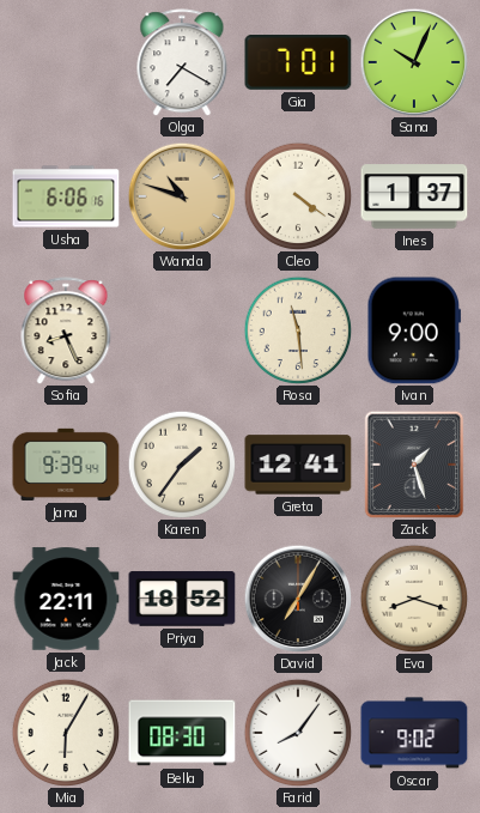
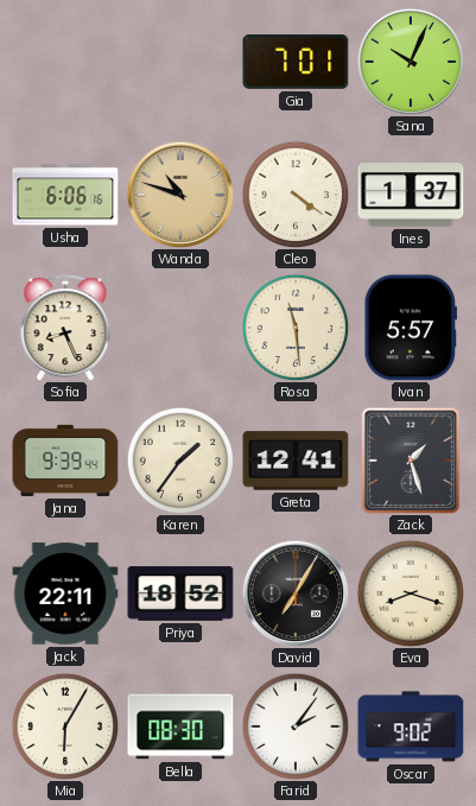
Olga: 7:20 -> none (182, 62)
Ivan: 9:00 -> 5:57 (410, 328)
Farid: 8:06 -> 2:06 (296, 726)
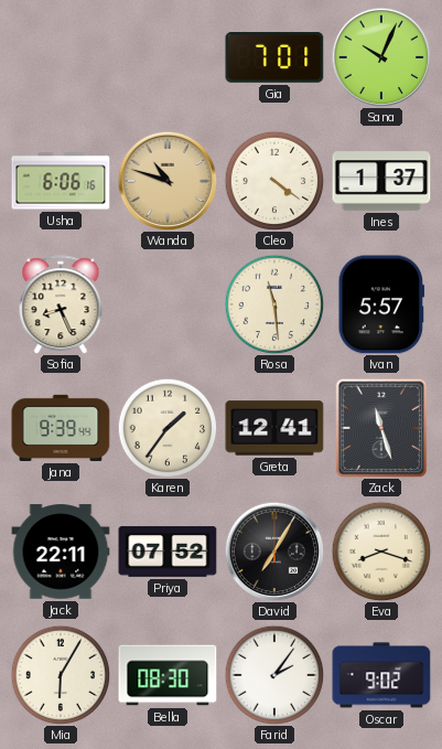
Zack: 1:27 -> 11:27 (381, 428)
Priya: 18:52 -> 07:52 (168, 552)
